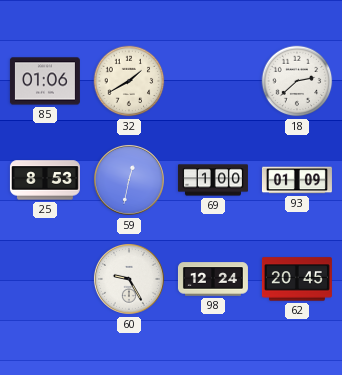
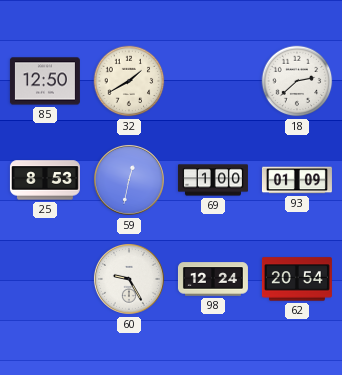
85: 01:06 -> 12:50 (45, 81)
62: 20:45 -> 20:54 (297, 279)
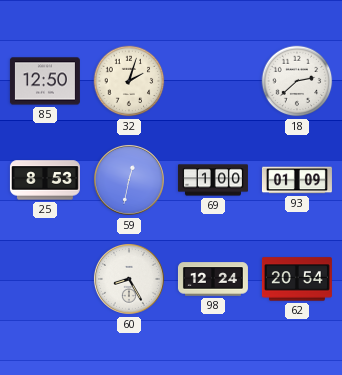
32: 1:40 -> 2:03 (129, 81)
60: 9:25 -> 8:25 (129, 279)
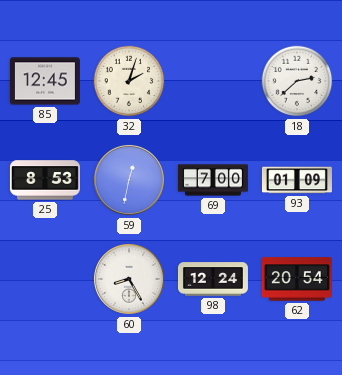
85: 12:50 -> 12:45 (45, 81)
69: 1:00 -> 7:00 (213, 180)
